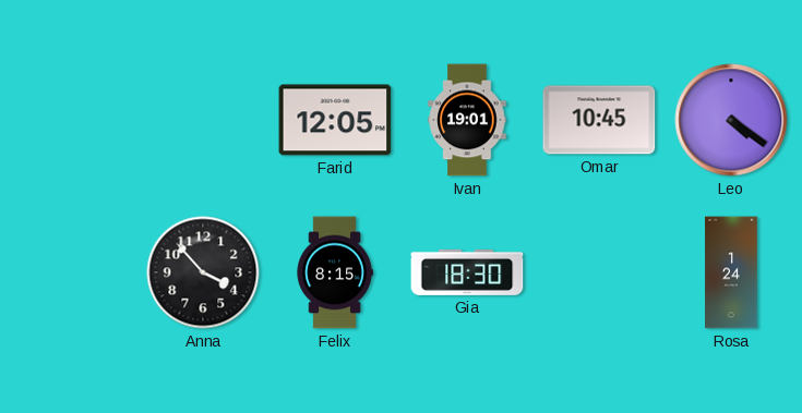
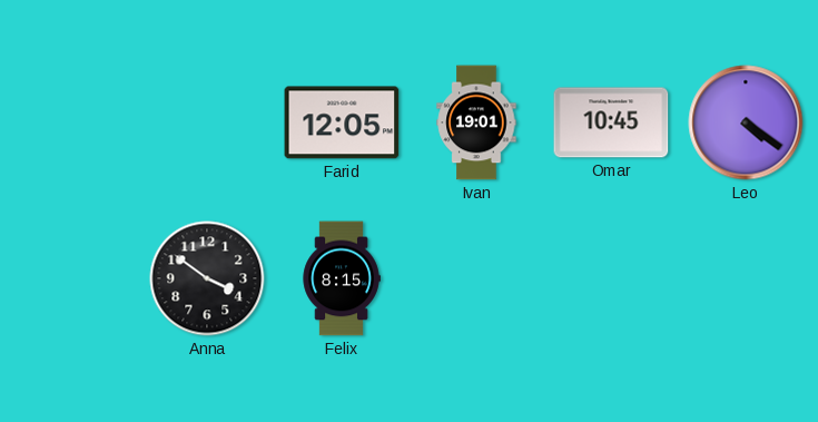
Anna: 3:53 -> 3:51 (207, 278)
Gia: 18:30 -> none (467, 272)
Rosa: 1:24 -> none (731, 272)
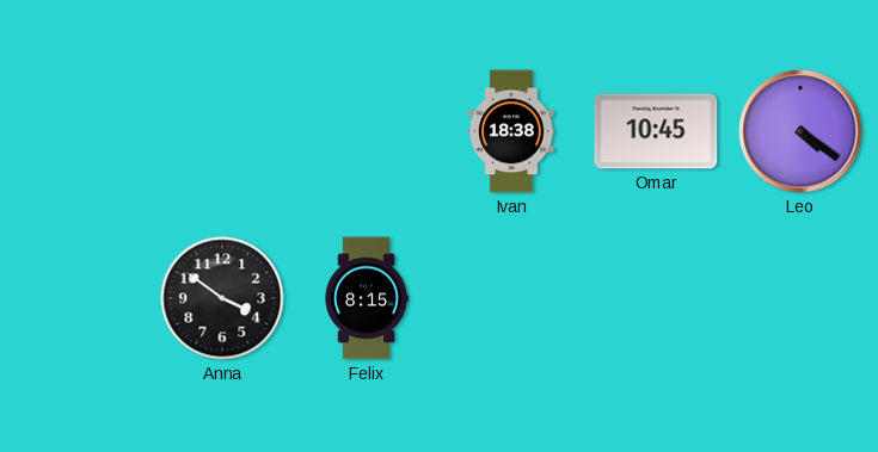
Farid: 12:05 -> none (342, 122)
Ivan: 19:01 -> 18:38 (511, 131)
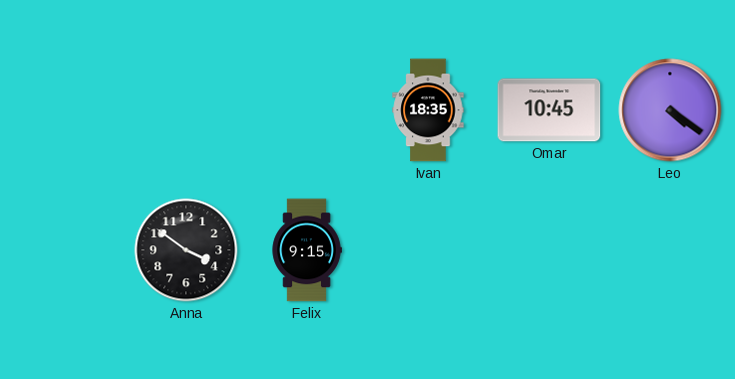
Ivan: 18:38 -> 18:35 (428, 110)
Felix: 8:15 -> 9:15 (307, 250)
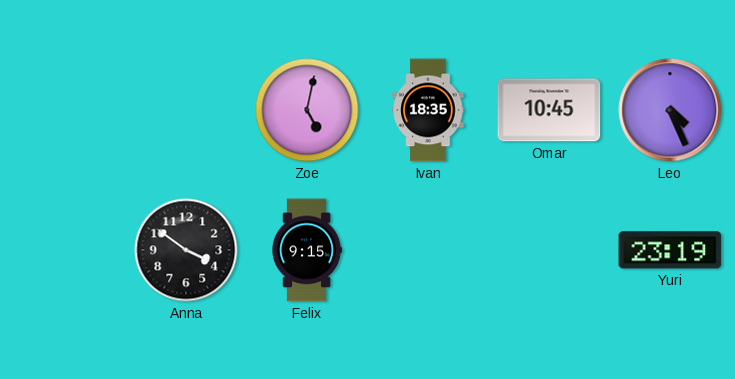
Zoe: none -> 5:02 (307, 110)
Leo: 4:21 -> 4:26 (670, 110)
Yuri: none -> 23:19 (670, 250)
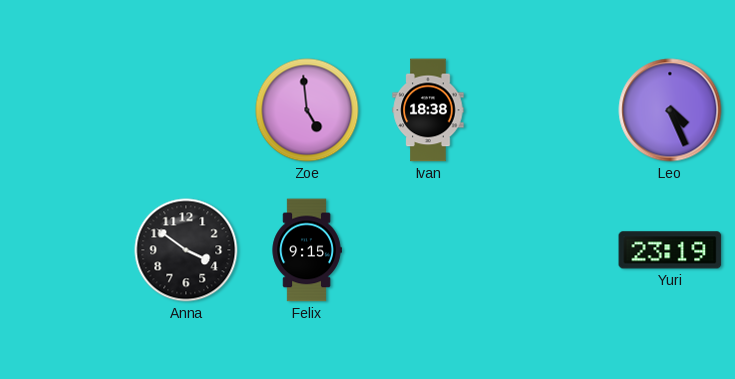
Zoe: 5:02 -> 4:59 (307, 110)
Ivan: 18:35 -> 18:38 (428, 110)
Omar: 10:45 -> none (549, 110)
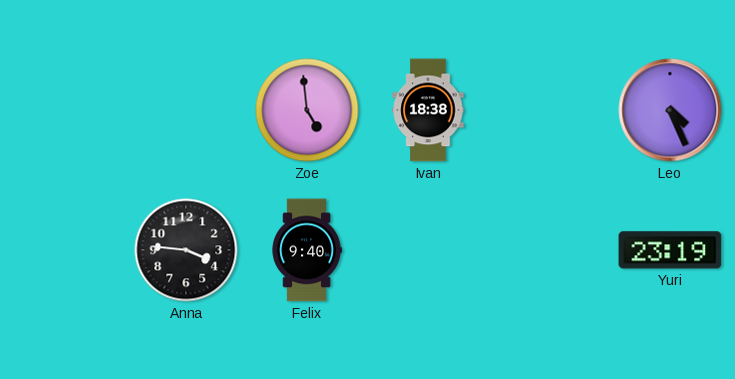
Anna: 3:51 -> 3:46 (186, 250)
Felix: 9:15 -> 9:40 (307, 250)
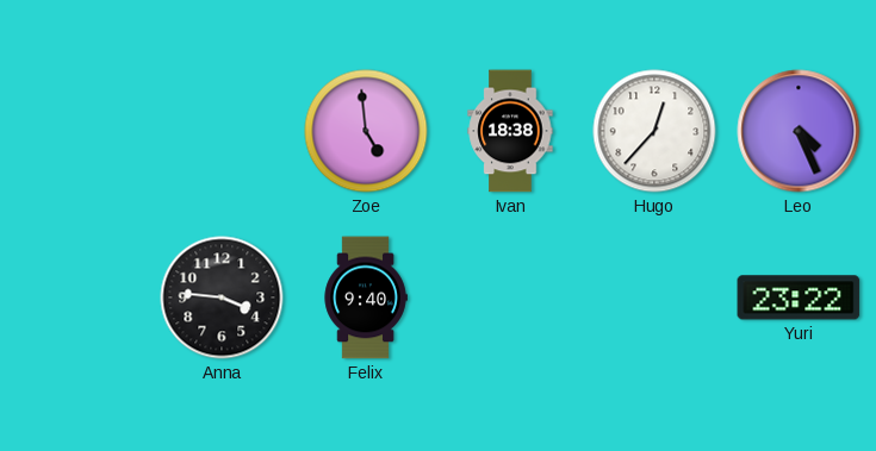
Hugo: none -> 12:37 (654, 131)
Yuri: 23:19 -> 23:22 (799, 297)
